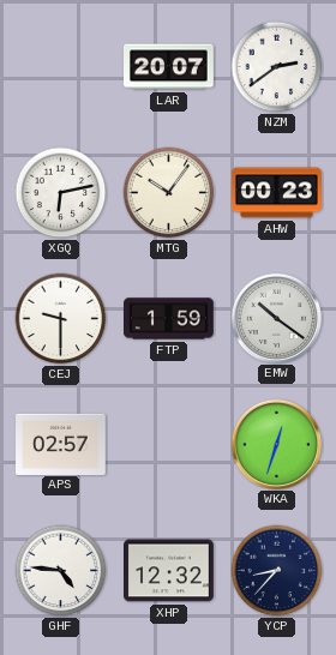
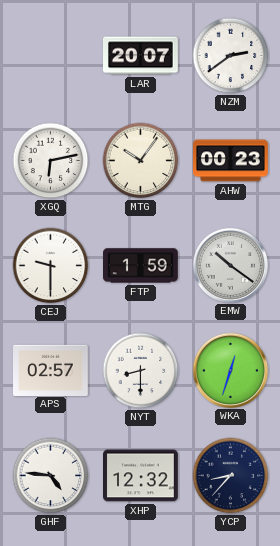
NYT: none -> 8:30 (141, 371)
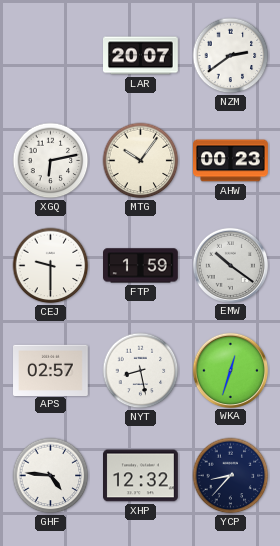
NYT: 8:30 -> 8:28 (141, 371)
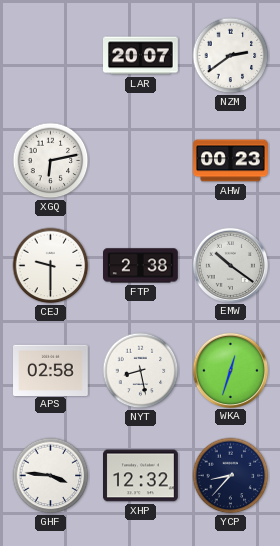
MTG: 10:06 -> none (141, 161)
FTP: 1:59 -> 2:38 (141, 266)
APS: 02:57 -> 02:58 (51, 370)
GHF: 4:46 -> 3:46 (51, 476)
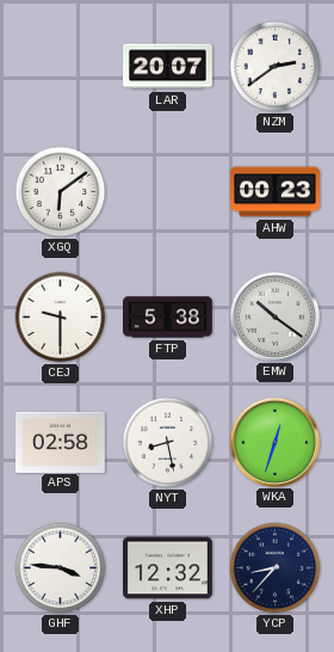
XGQ: 6:13 -> 6:09 (61, 192)
FTP: 2:38 -> 5:38 (168, 318)
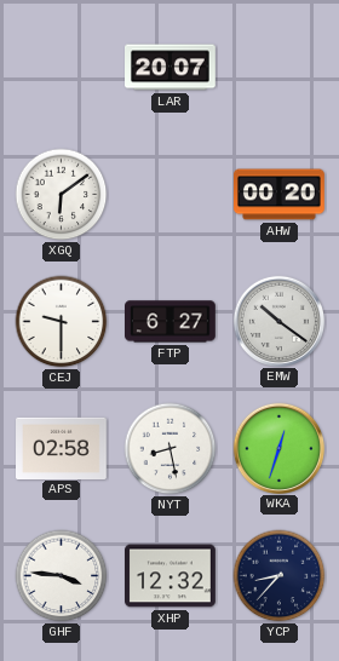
NZM: 2:39 -> none (276, 67)
AHW: 00:23 -> 00:20 (280, 195)
FTP: 5:38 -> 6:27 (171, 322)
